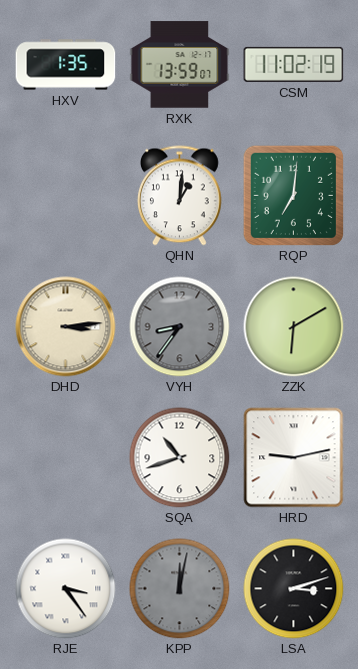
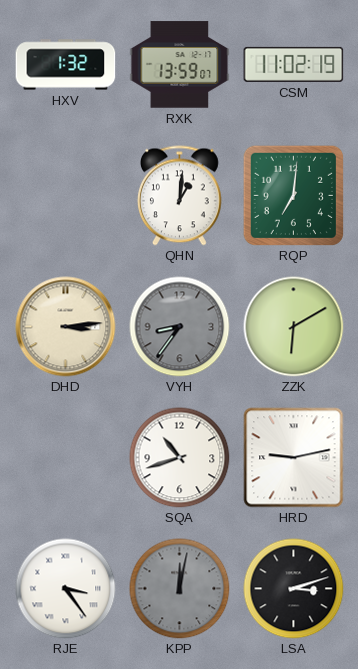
HXV: 1:35 -> 1:32 (66, 65)
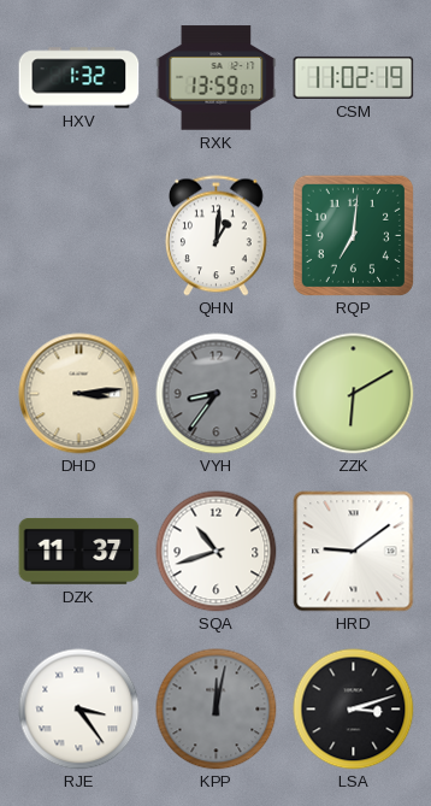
DZK: none -> 11:37 (79, 551)
HRD: 9:13 -> 9:09 (354, 552)
